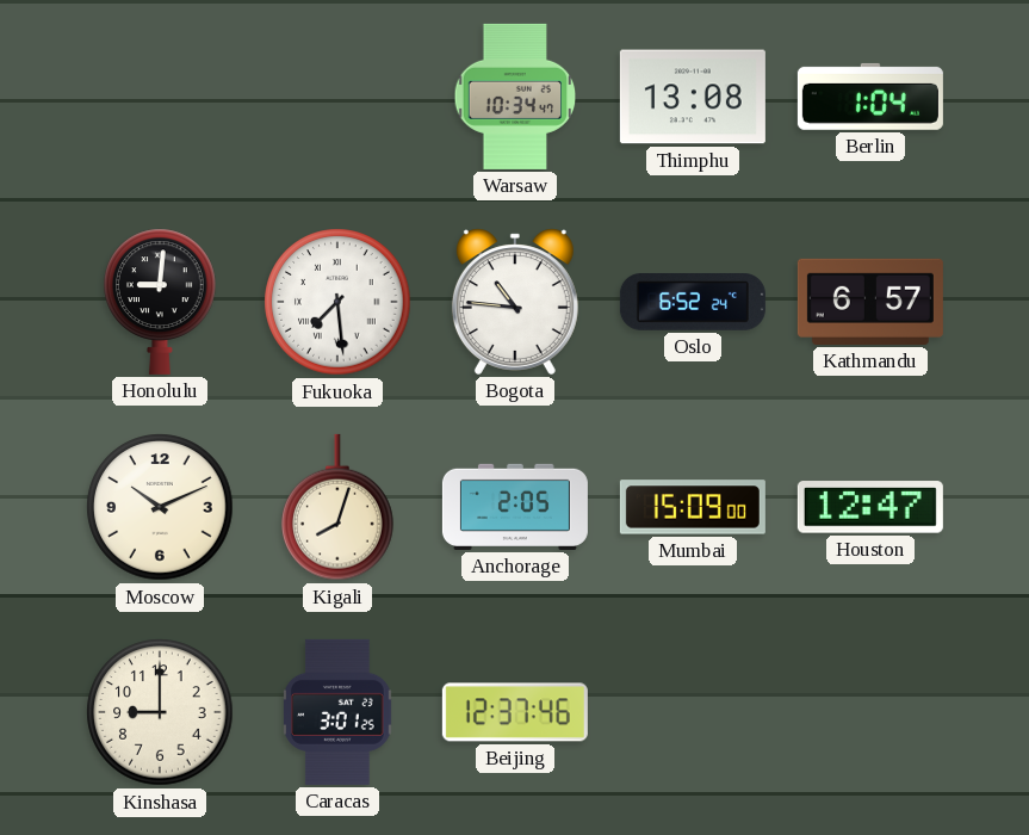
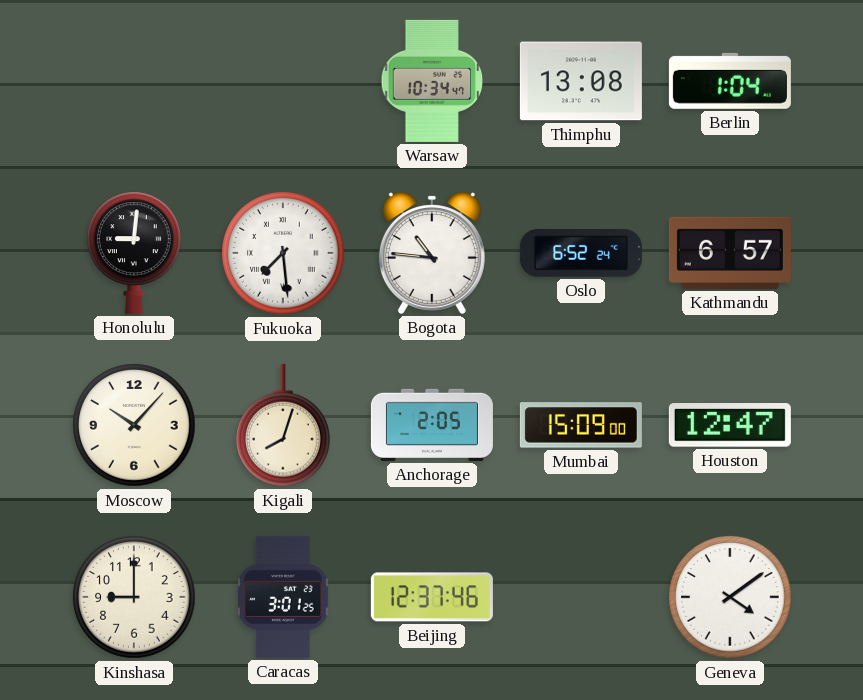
Moscow: 10:11 -> 10:07 (134, 425)
Geneva: none -> 4:09 (730, 597)
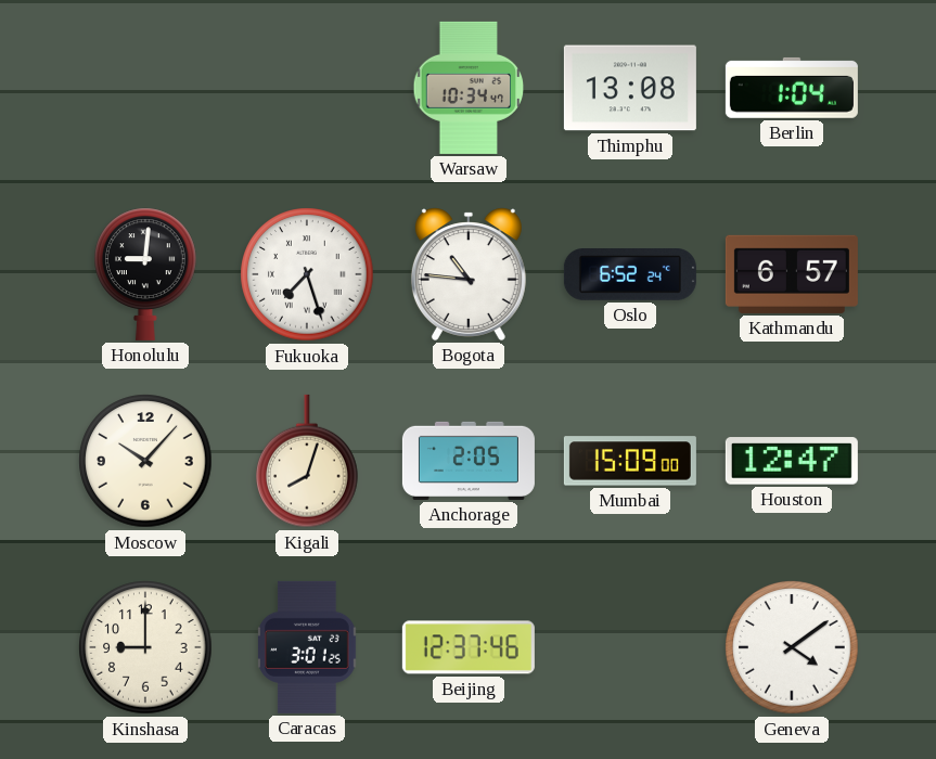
Fukuoka: 7:29 -> 7:27 (307, 274)
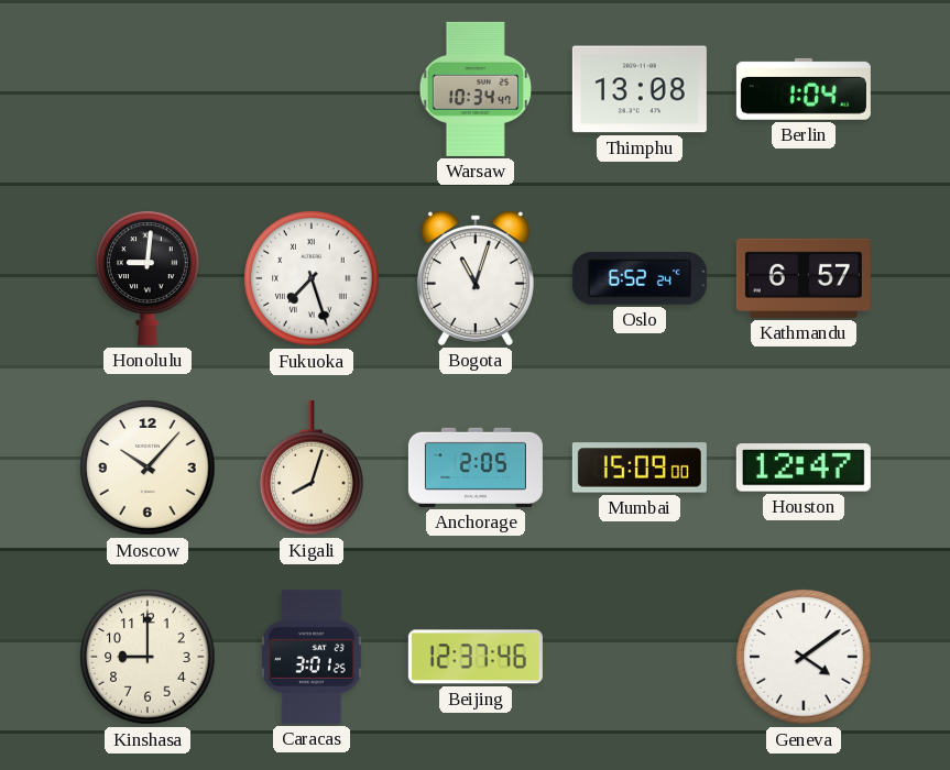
Bogota: 10:46 -> 11:03 (476, 278)
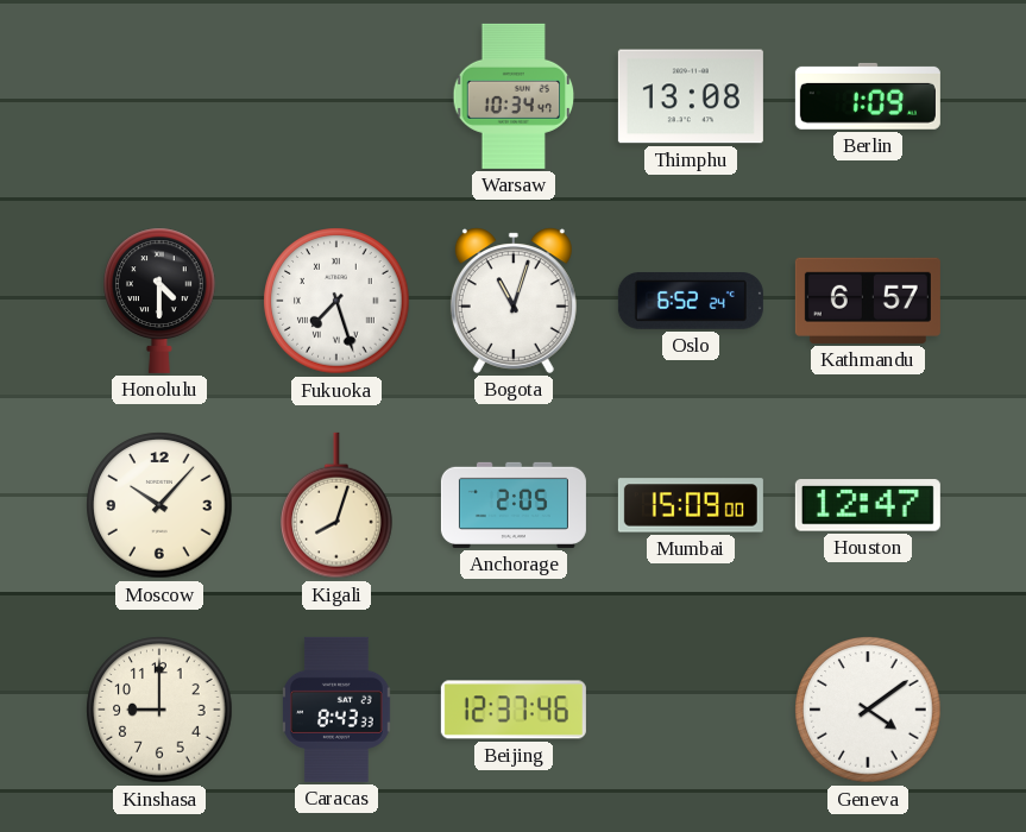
Berlin: 1:04 -> 1:09 (868, 96)
Honolulu: 9:01 -> 4:30 (159, 301)
Caracas: 3:01 -> 8:43 (338, 710)
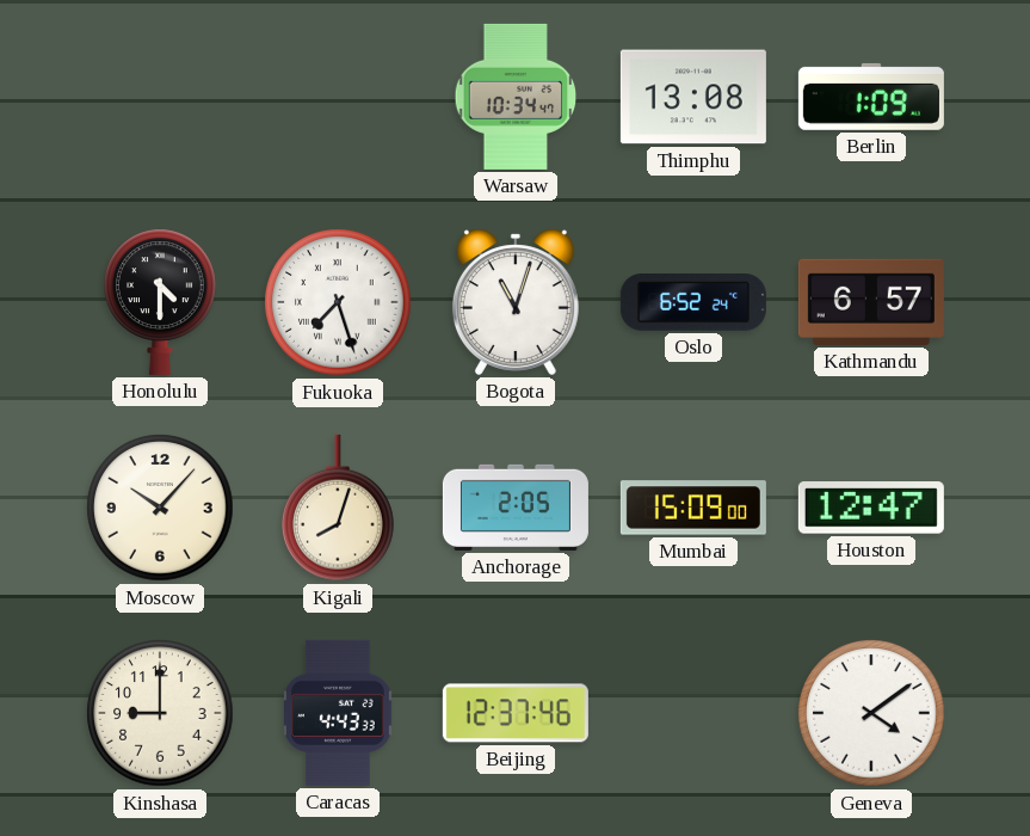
Caracas: 8:43 -> 4:43 (339, 713)
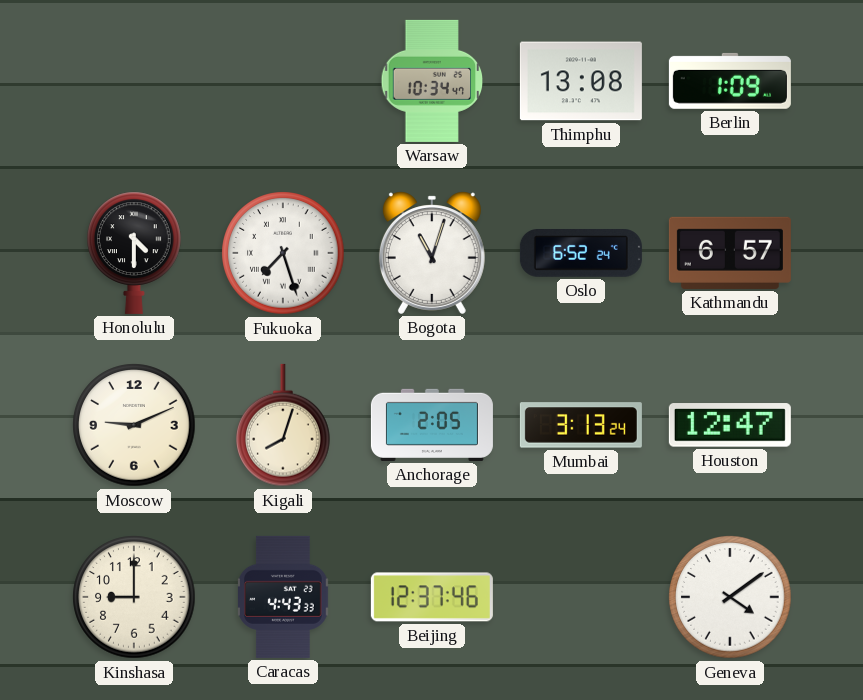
Moscow: 10:07 -> 9:11 (134, 425)
Mumbai: 15:09 -> 3:13 (581, 425)
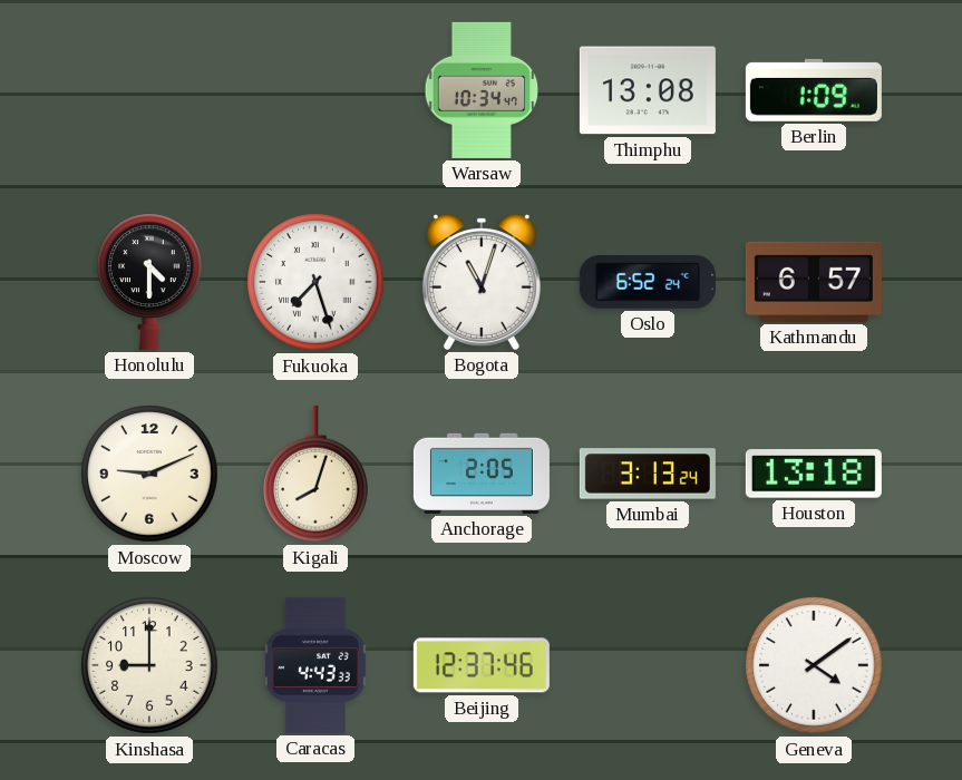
Houston: 12:47 -> 13:18 (814, 474)
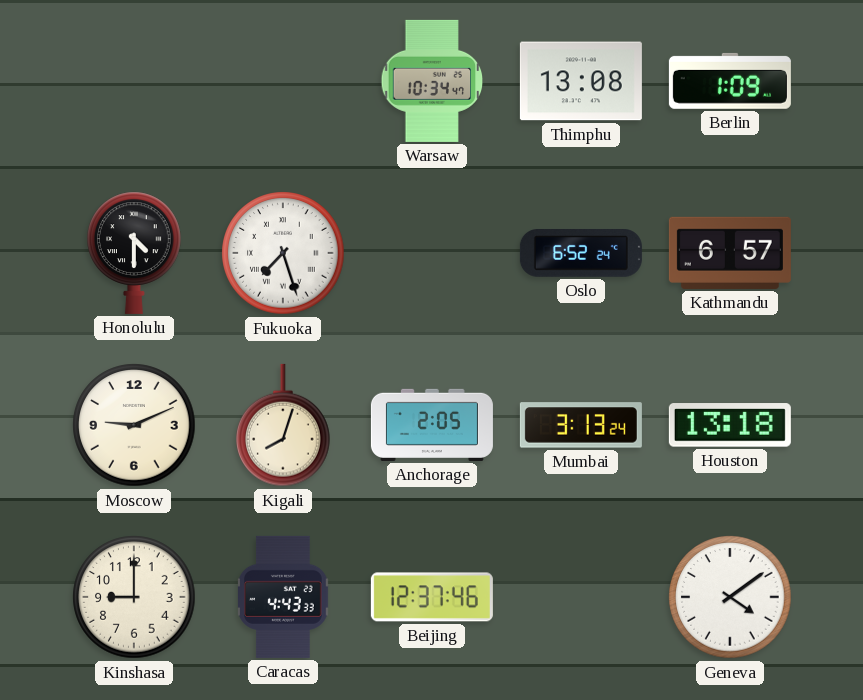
Bogota: 11:03 -> none (482, 282)
